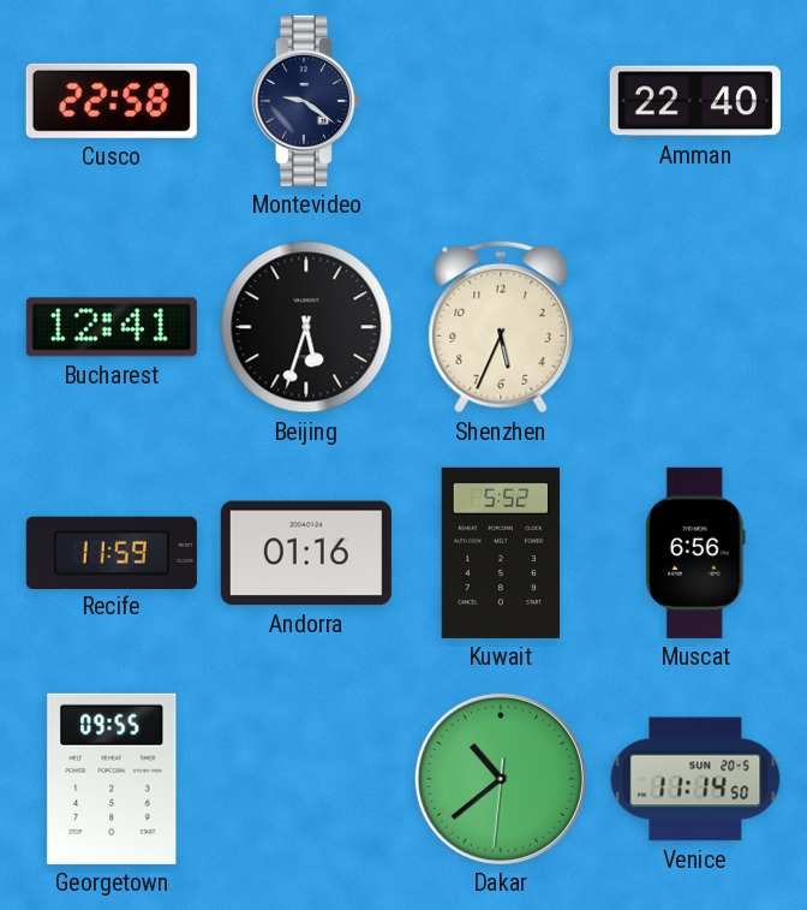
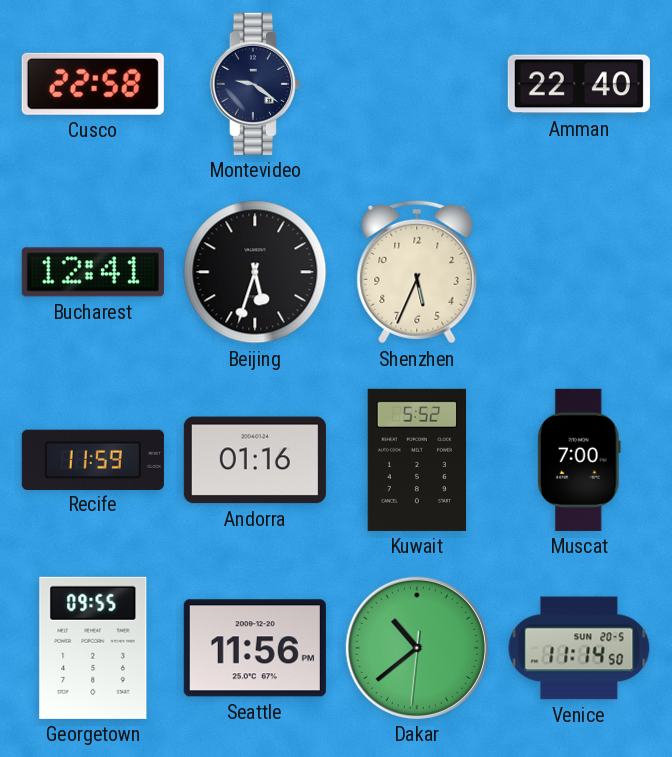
Muscat: 6:56 -> 7:00 (579, 460)
Seattle: none -> 11:56 (255, 648)
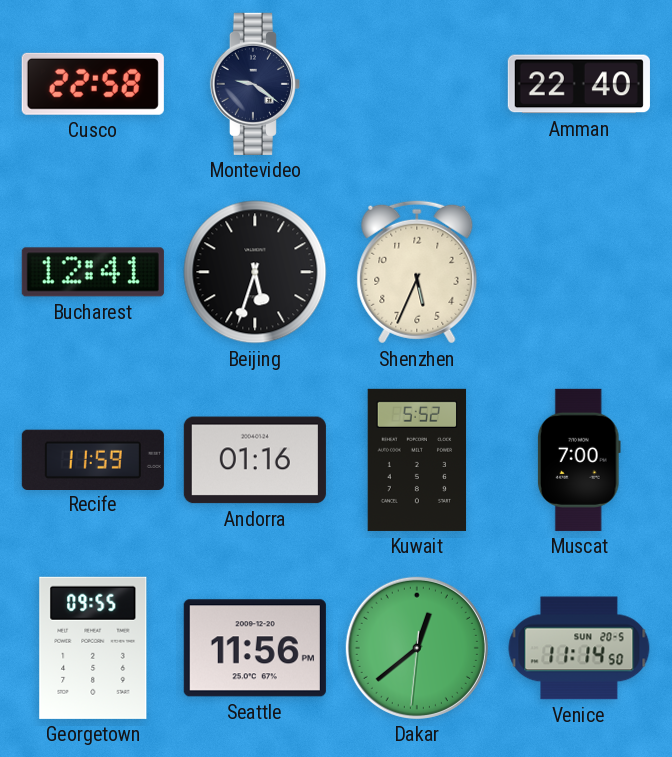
Dakar: 10:38 -> 12:38 (417, 648)
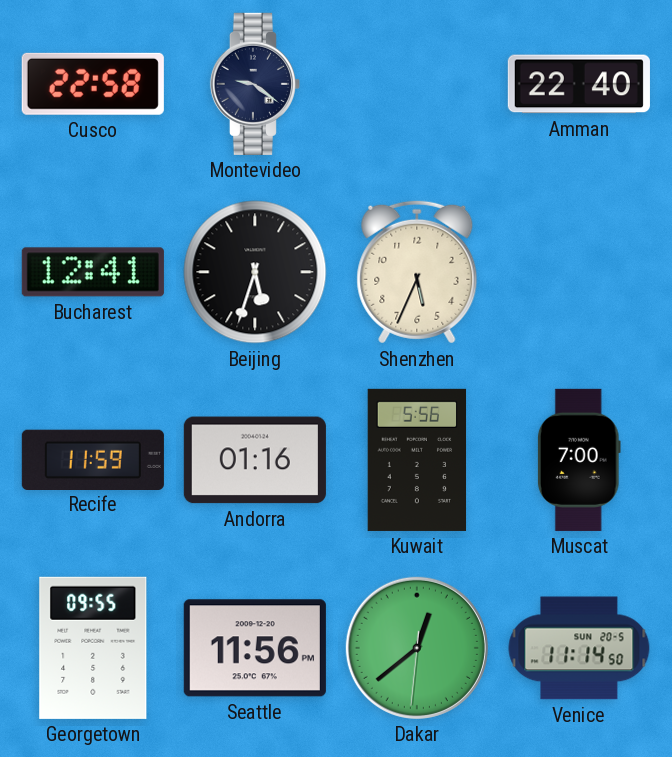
Kuwait: 5:52 -> 5:56 (417, 460)
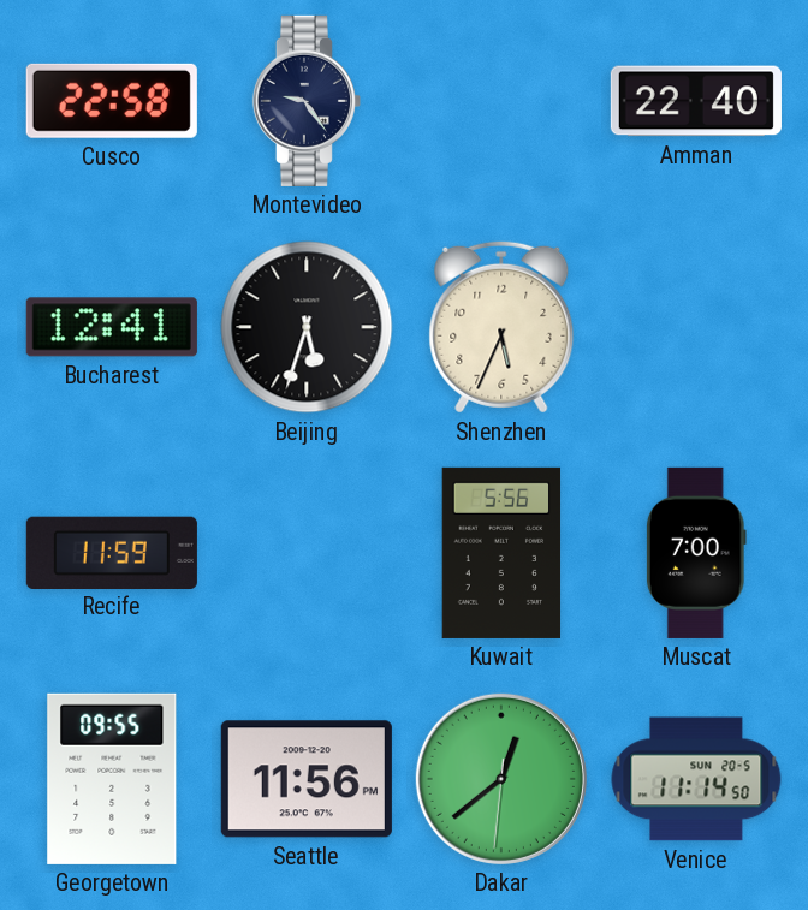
Montevideo: 9:21 -> 9:24 (307, 101)
Andorra: 01:16 -> none (255, 460)
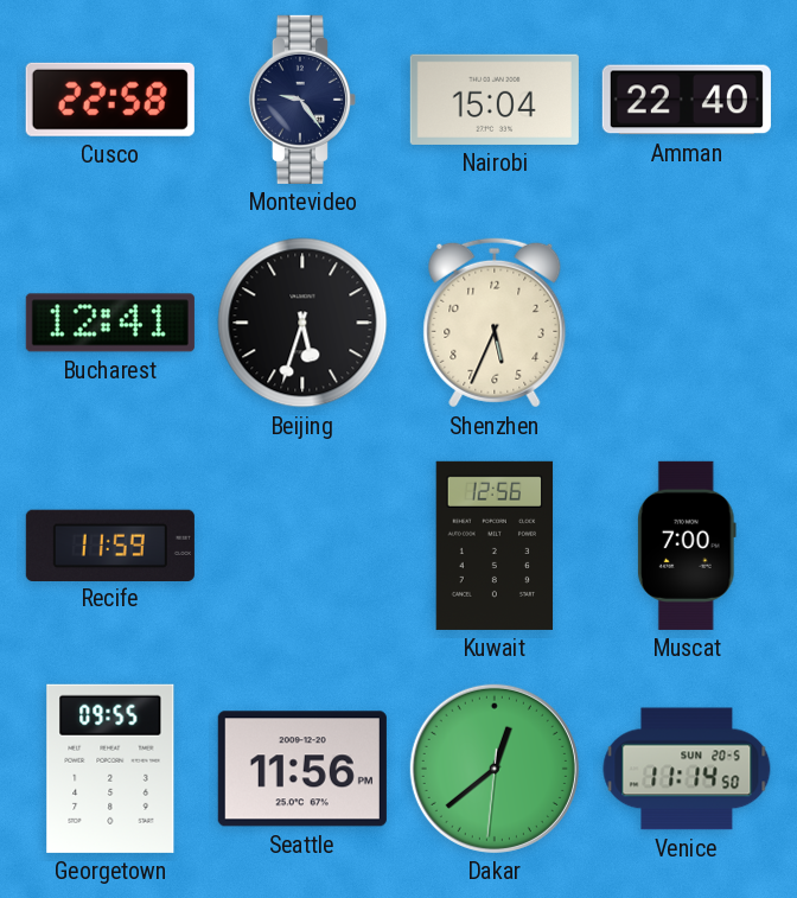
Nairobi: none -> 15:04 (495, 100)
Kuwait: 5:56 -> 12:56 (495, 546)
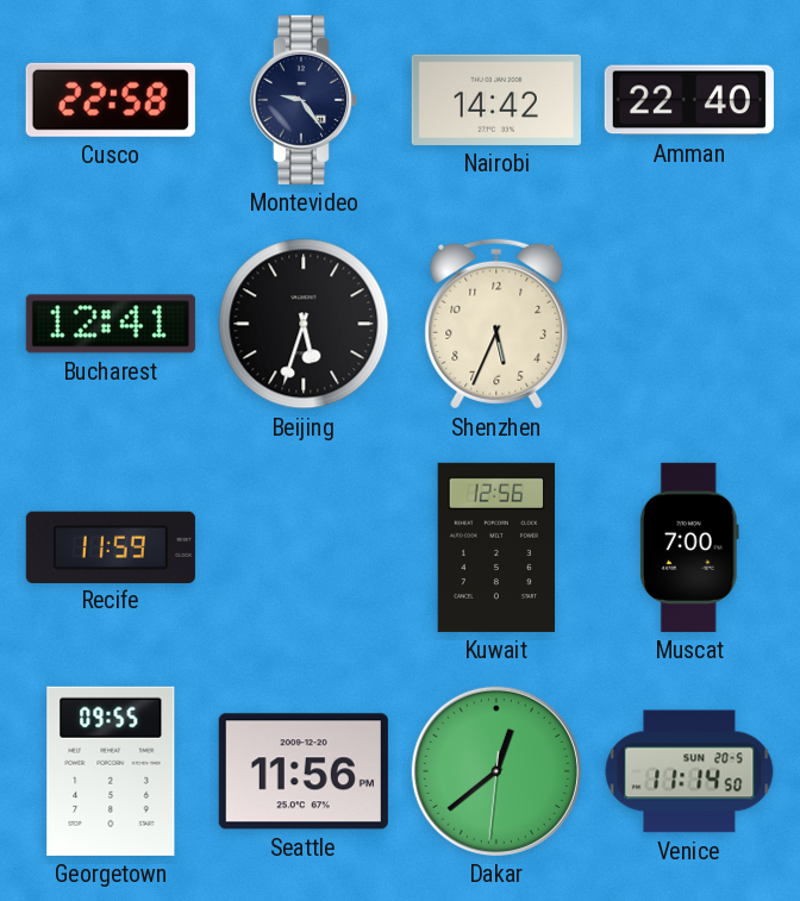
Nairobi: 15:04 -> 14:42 (496, 100)
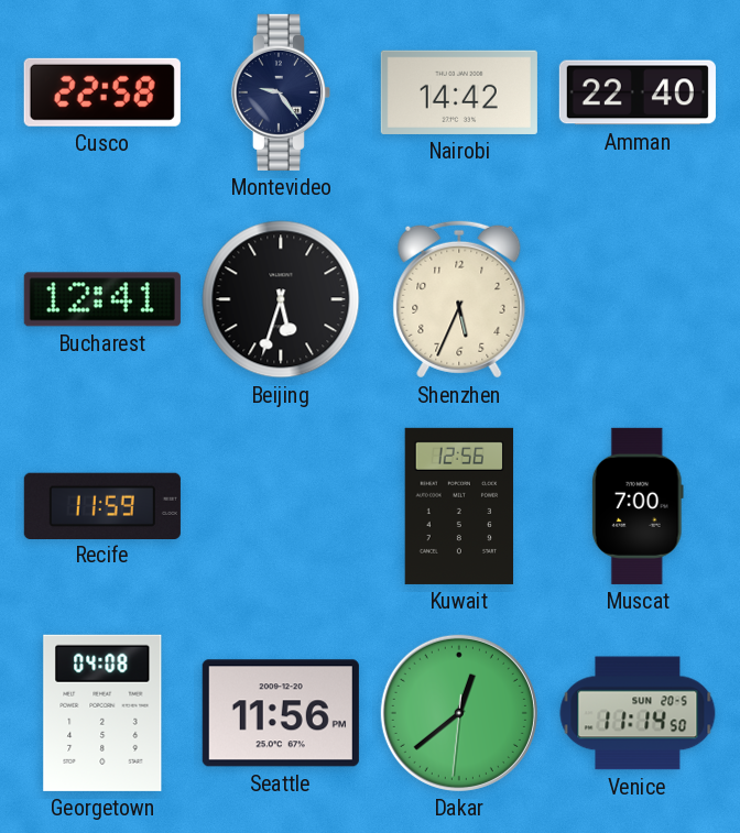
Georgetown: 09:55 -> 04:08 (102, 713)
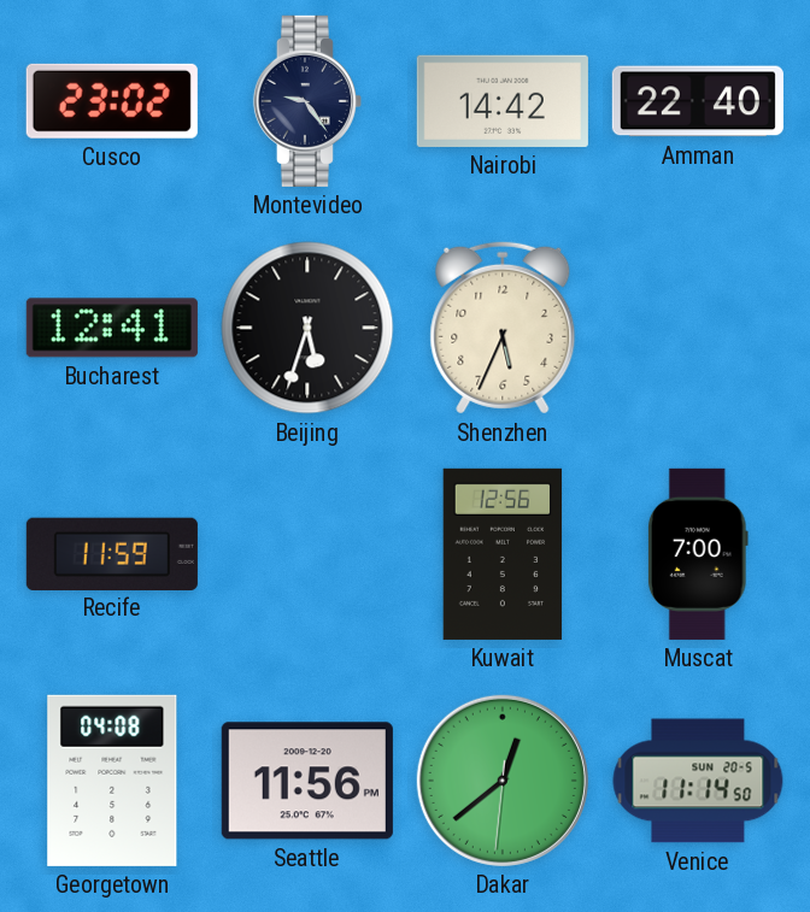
Cusco: 22:58 -> 23:02 (112, 101)
